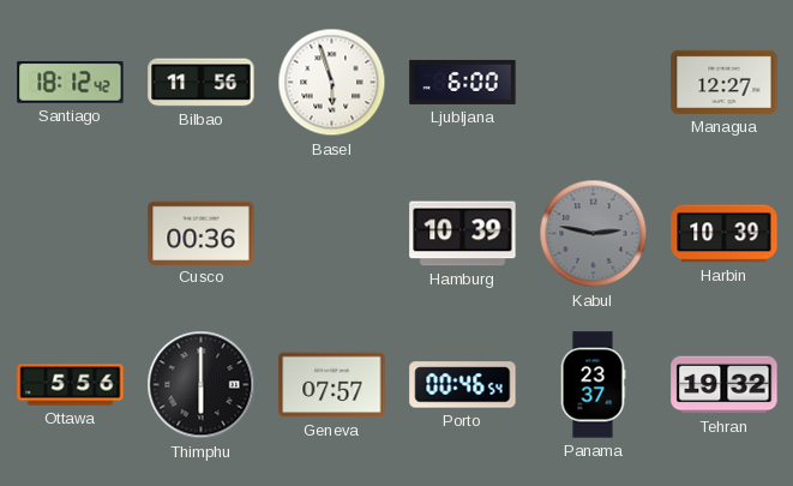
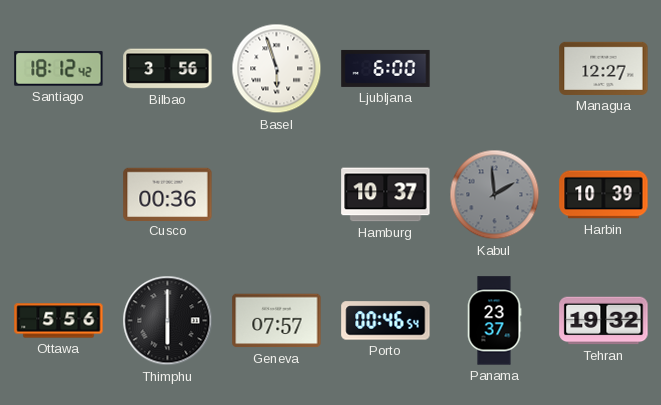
Bilbao: 11:56 -> 3:56 (168, 69)
Hamburg: 10:39 -> 10:37 (386, 195)
Kabul: 2:47 -> 1:59 (495, 195)
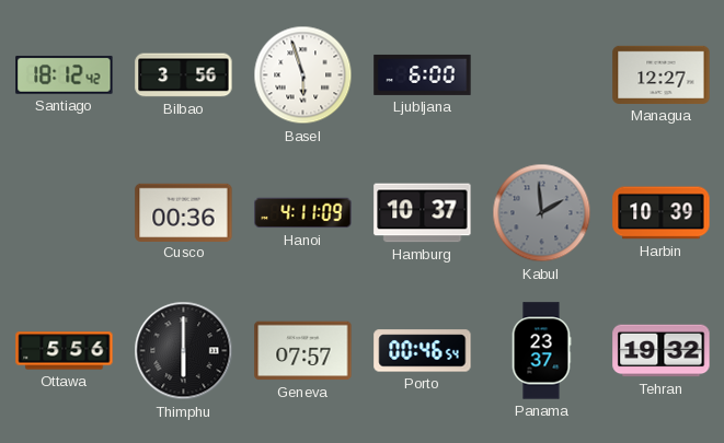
Hanoi: none -> 4:11 (303, 213)
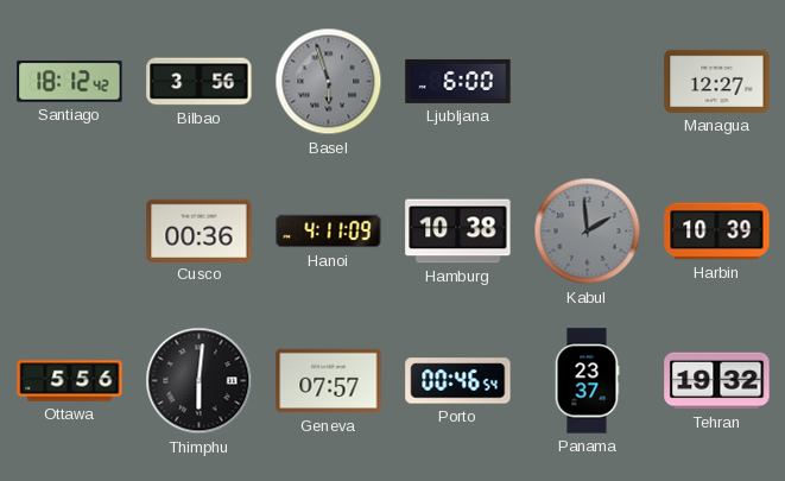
Basel dial: white -> grey (329, 82)
Hamburg: 10:37 -> 10:38 (458, 232)
Thimphu: 6:00 -> 6:01 (200, 381)
